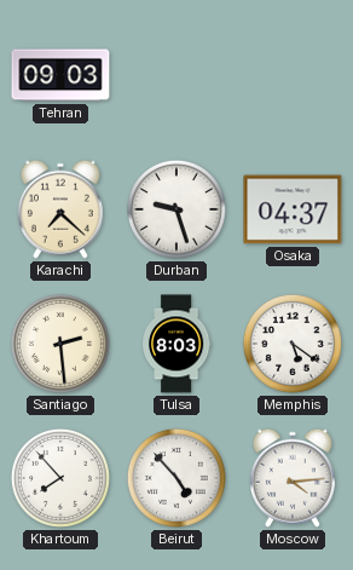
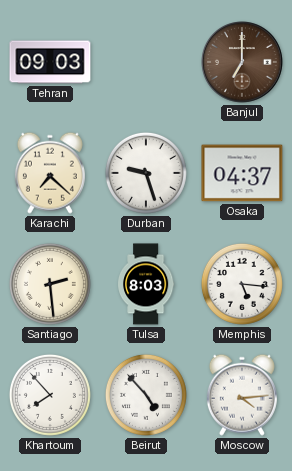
Banjul: none -> 7:00 (242, 62)
Memphis: 5:21 -> 5:16 (242, 284)
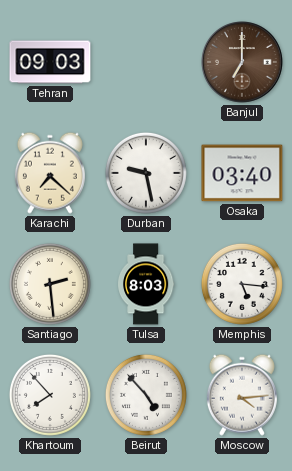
Durban: 9:27 -> 9:28 (146, 173)
Osaka: 04:37 -> 03:40 (242, 173)
